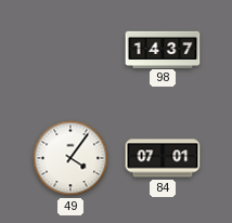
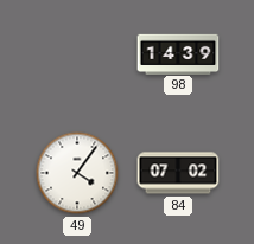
98: 14:37 -> 14:39 (178, 53)
84: 07:01 -> 07:02 (178, 173)
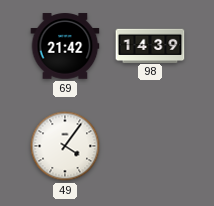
69: none -> 21:42 (65, 46)
84: 07:02 -> none (178, 173)
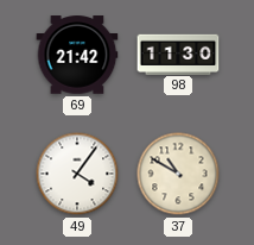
98: 14:39 -> 11:30 (178, 54)
37: none -> 10:50 (178, 174)
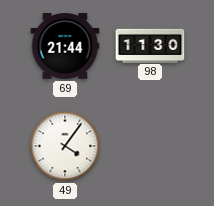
69: 21:42 -> 21:44 (65, 46)
37: 10:50 -> none (178, 174)
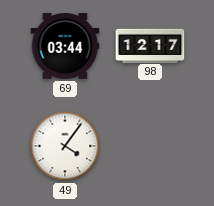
69: 21:44 -> 03:44 (65, 46)
98: 11:30 -> 12:17 (150, 45)
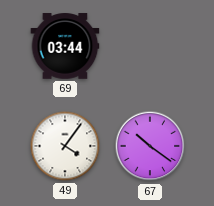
98: 12:17 -> none (150, 45)
67: none -> 10:21 (150, 146)
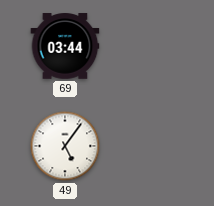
49: 4:06 -> 5:06 (65, 146)
67: 10:21 -> none (150, 146)
